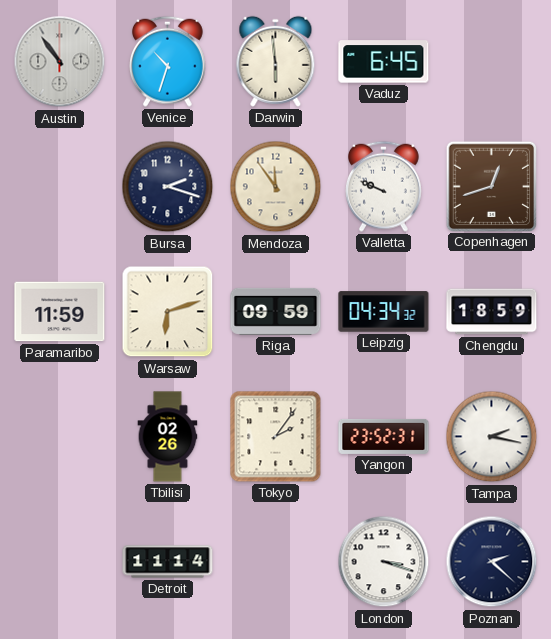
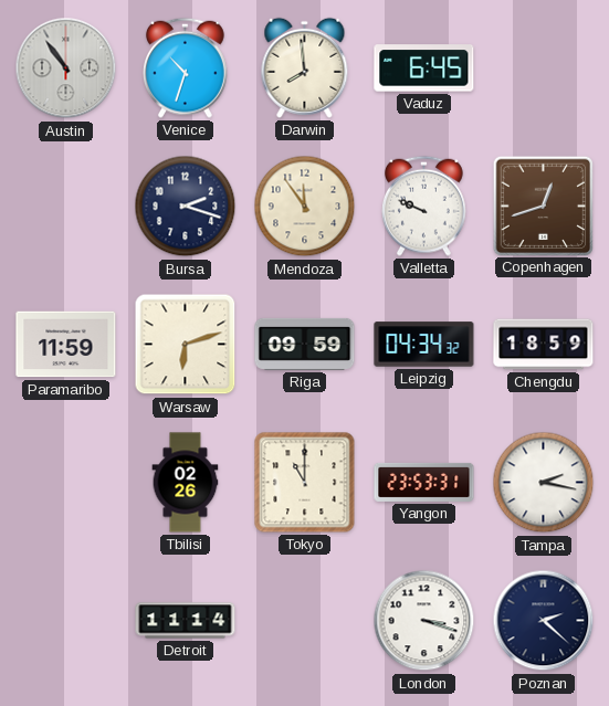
Darwin: 5:59 -> 7:59 (305, 67)
Tokyo: 2:06 -> 11:00 (305, 483)
Yangon: 23:52 -> 23:53 (424, 482)
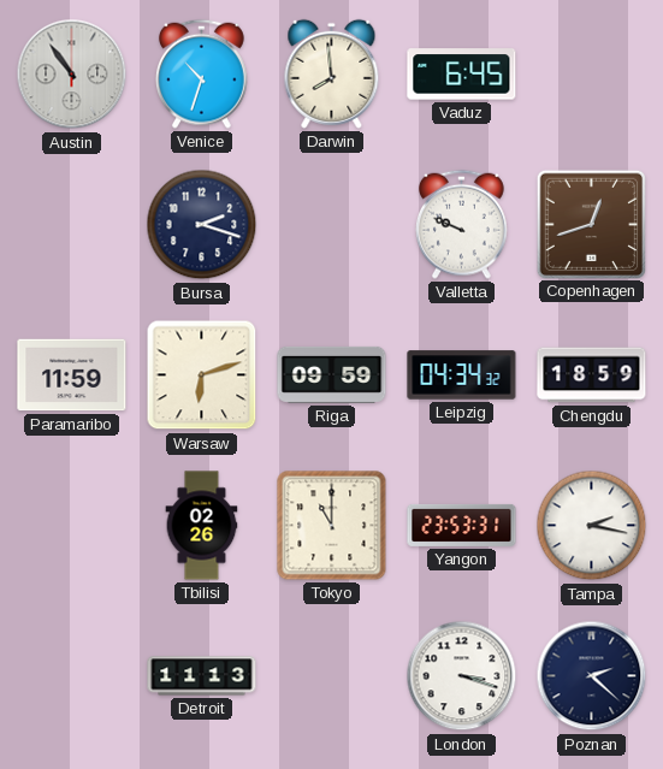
Mendoza: 11:54 -> none (305, 207)
Detroit: 11:14 -> 11:13 (202, 676)
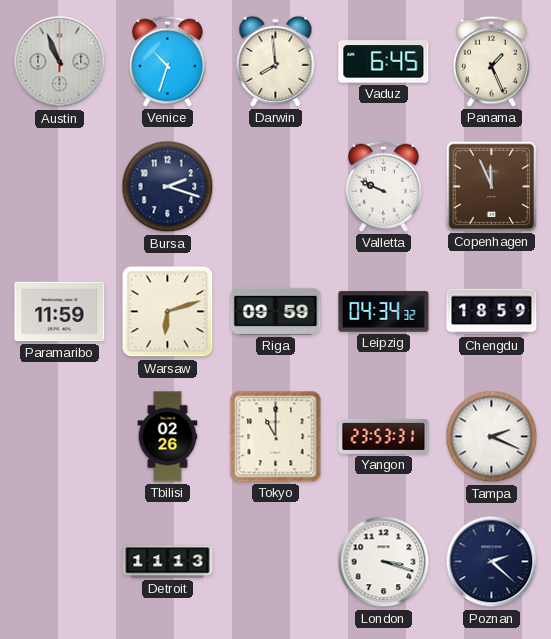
Austin: 10:54 -> 10:56 (60, 62)
Panama: none -> 1:26 (491, 61)
Copenhagen: 12:42 -> 11:56 (491, 186)
Tampa: 2:17 -> 2:19 (492, 437)
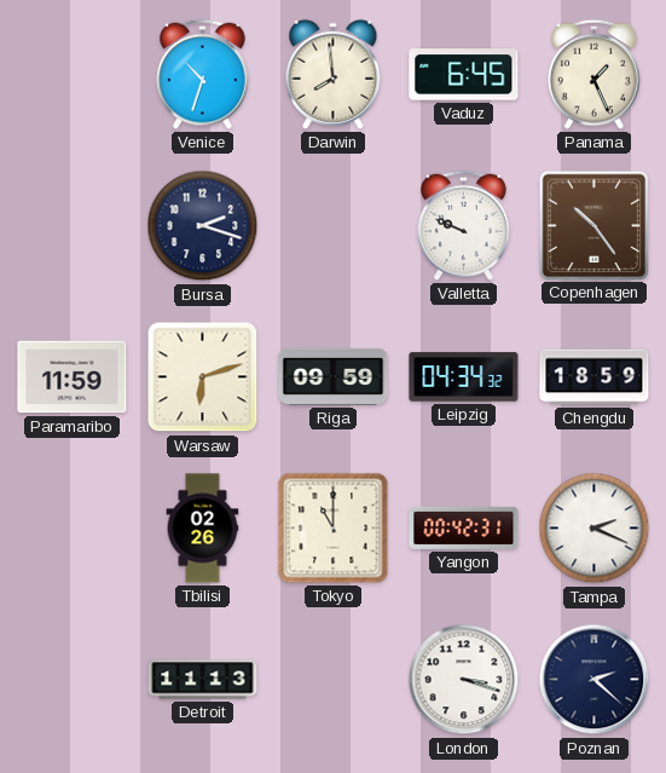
Austin: 10:56 -> none (60, 62)
Copenhagen: 11:56 -> 10:24 (593, 225)
Yangon: 23:53 -> 00:42 (464, 527)
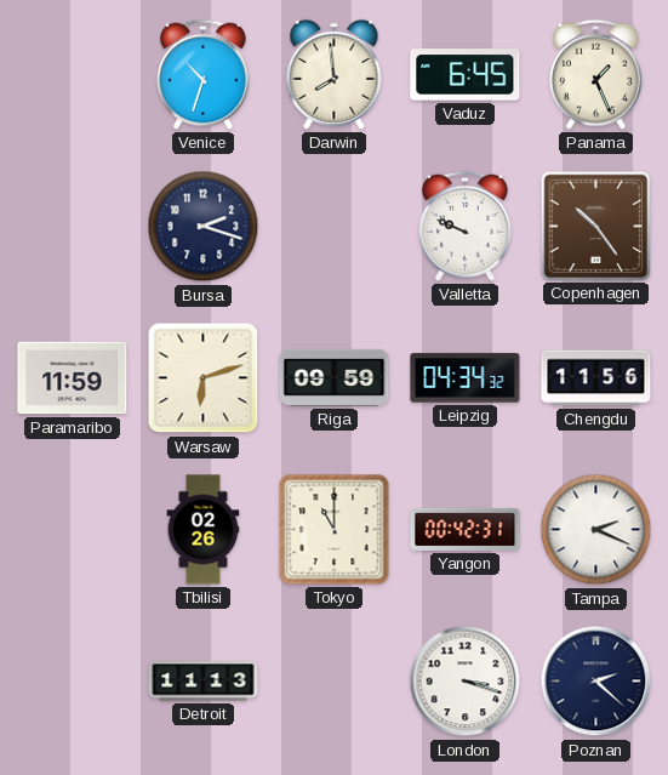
Chengdu: 18:59 -> 11:56 (596, 378)
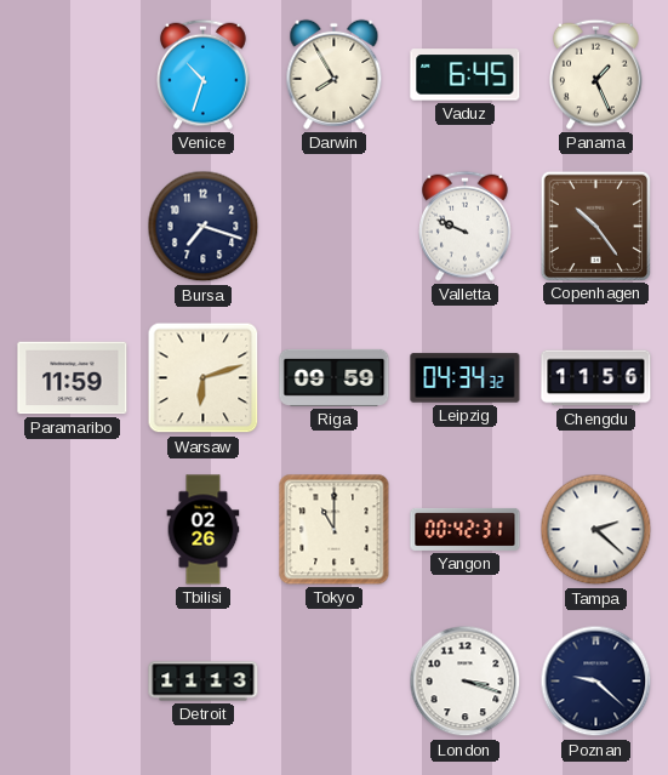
Darwin: 7:59 -> 7:55 (335, 74)
Bursa: 2:18 -> 7:18 (204, 227)
Tampa: 2:19 -> 2:22 (596, 530)
Poznan: 2:22 -> 9:22 (596, 682)
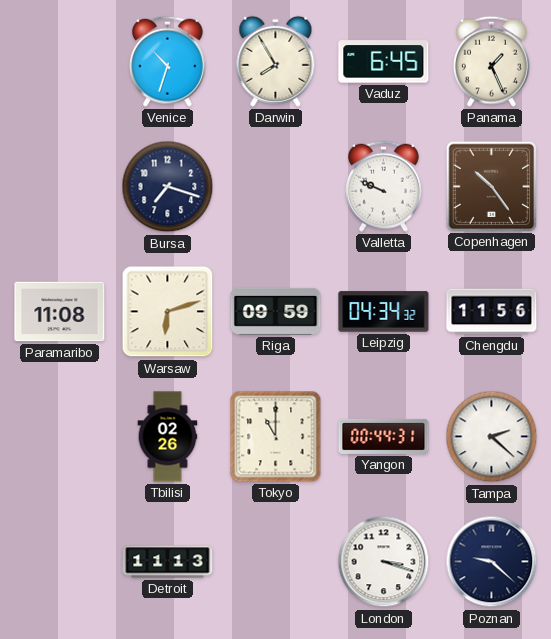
Paramaribo: 11:59 -> 11:08 (60, 312)
Yangon: 00:42 -> 00:44 (384, 436)
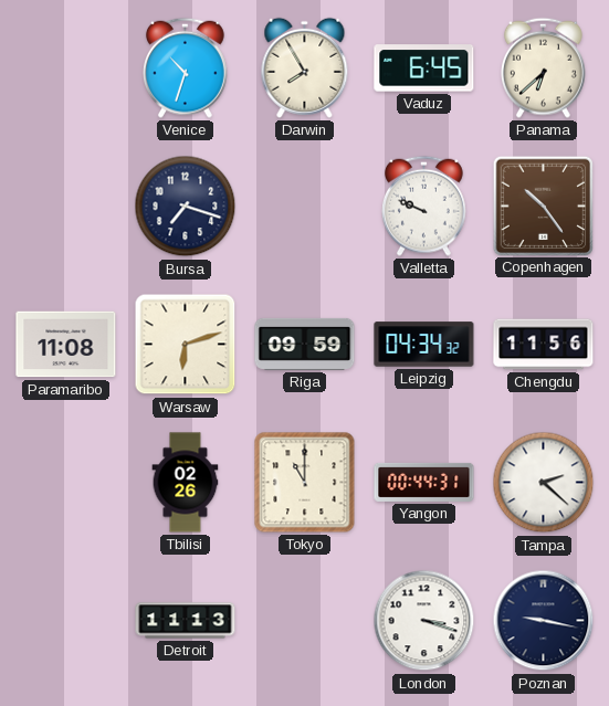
Panama: 1:26 -> 6:38 (543, 67)
Poznan: 9:22 -> 9:17 (544, 621)
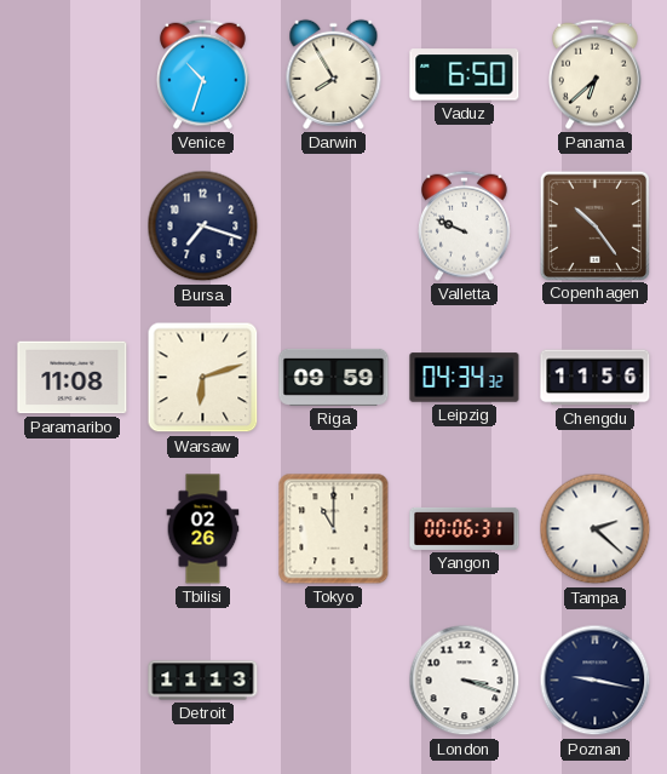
Vaduz: 6:45 -> 6:50 (465, 75)
Yangon: 00:44 -> 00:06 (465, 528)
